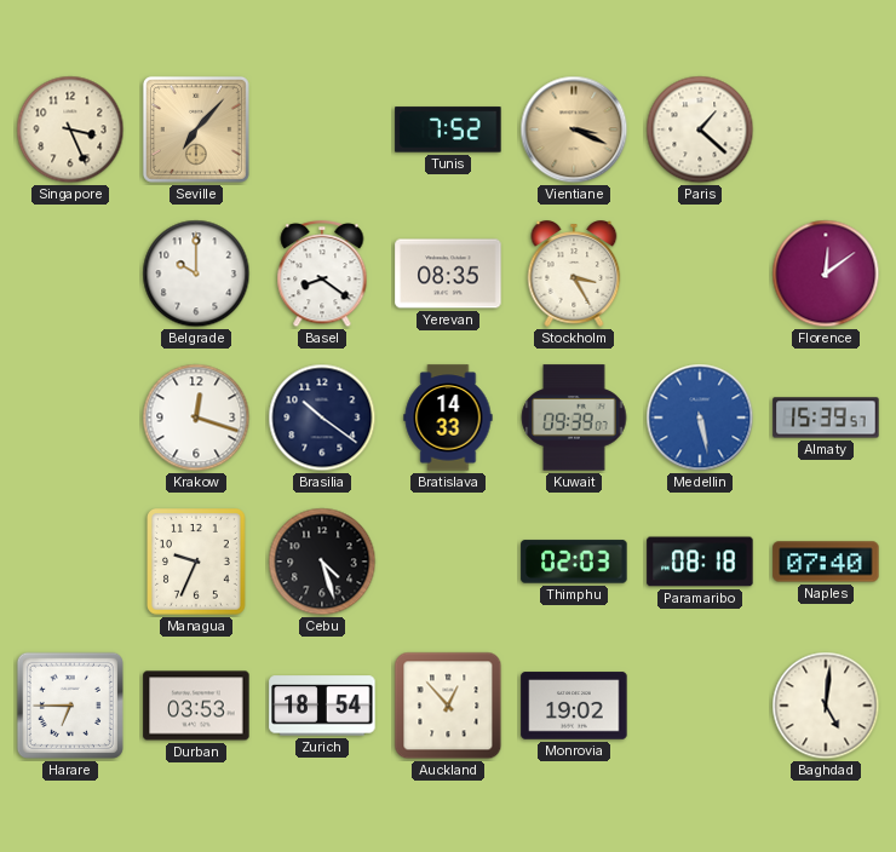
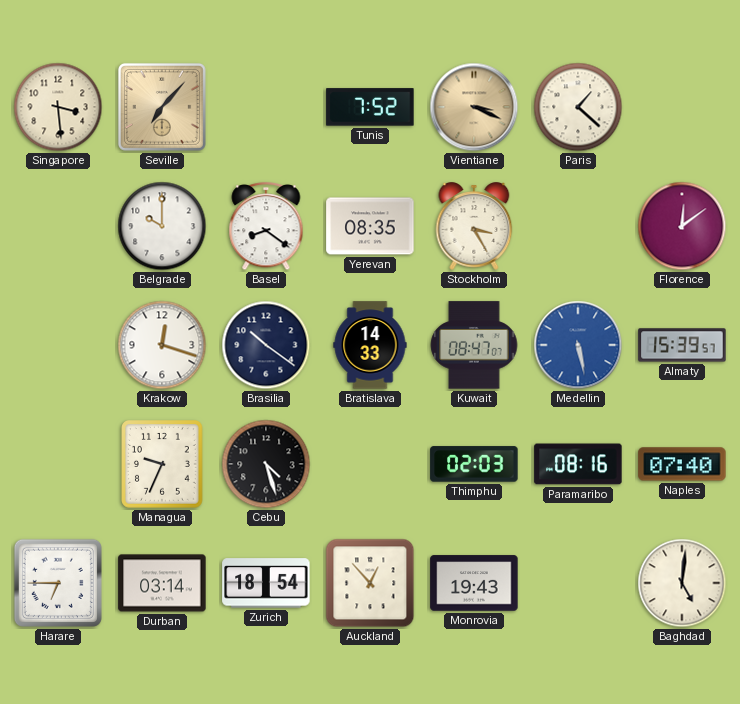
Singapore: 3:26 -> 3:29 (58, 107)
Kuwait: 09:39 -> 08:47 (474, 345)
Paramaribo: 08:18 -> 08:16 (578, 464)
Durban: 03:53 -> 03:14 (162, 583)
Monrovia: 19:02 -> 19:43 (474, 583)
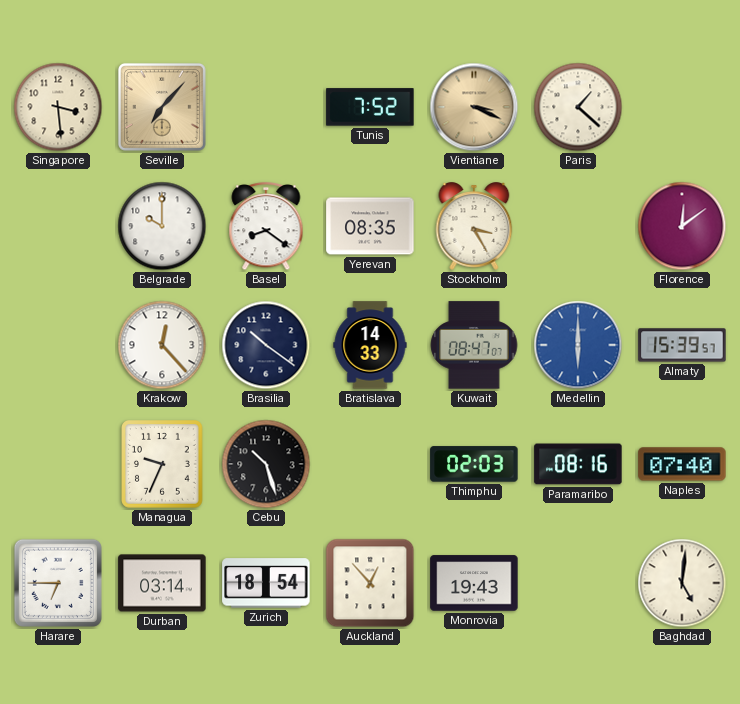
Krakow: 12:18 -> 12:23 (162, 345)
Medellin: 5:28 -> 6:00 (578, 345)
Cebu: 4:27 -> 10:27 (266, 464)
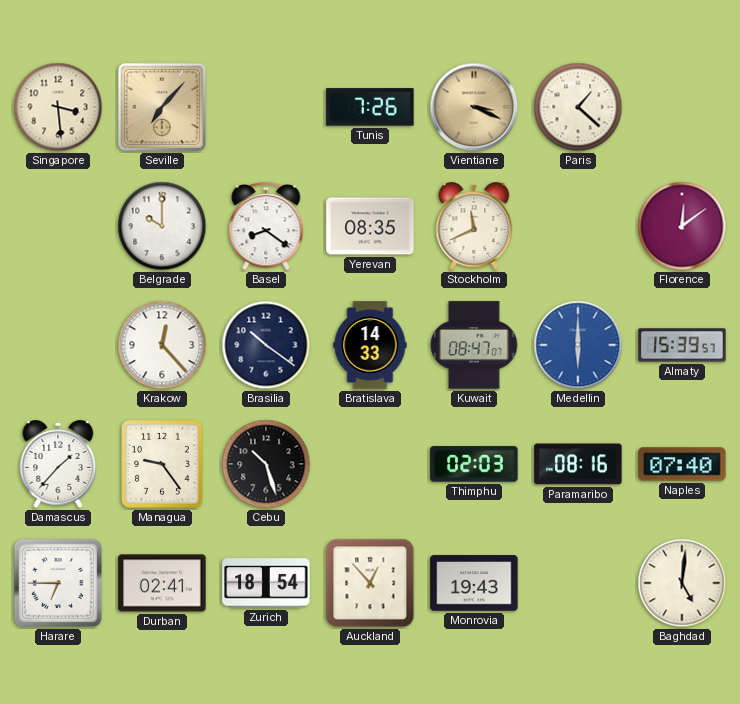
Tunis: 7:52 -> 7:26 (370, 107)
Stockholm: 3:25 -> 11:41 (474, 226)
Damascus: none -> 1:37 (58, 464)
Managua: 9:34 -> 9:24 (163, 465)
Durban: 03:14 -> 02:41 (162, 583)
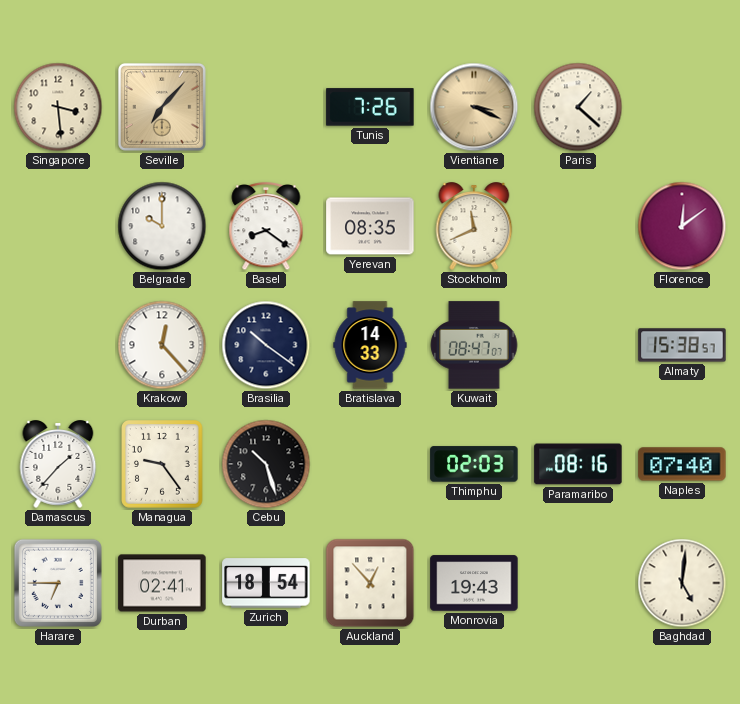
Medellin: 6:00 -> none (578, 345)
Almaty: 15:39 -> 15:38 (682, 345)
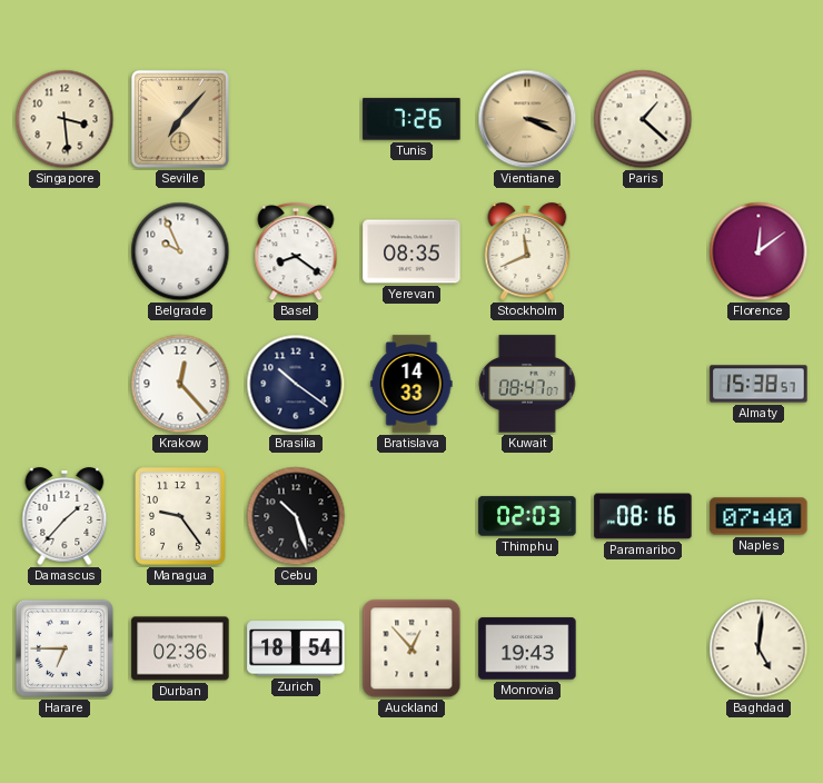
Belgrade: 10:00 -> 9:56 (180, 251)
Durban: 02:41 -> 02:36 (180, 648)
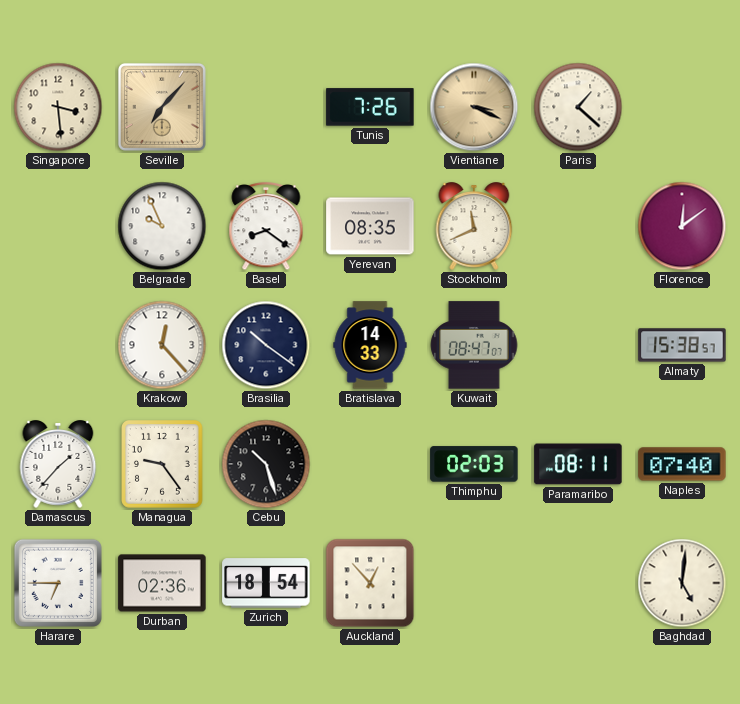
Paramaribo: 08:16 -> 08:11 (578, 464)
Monrovia: 19:43 -> none (527, 648)
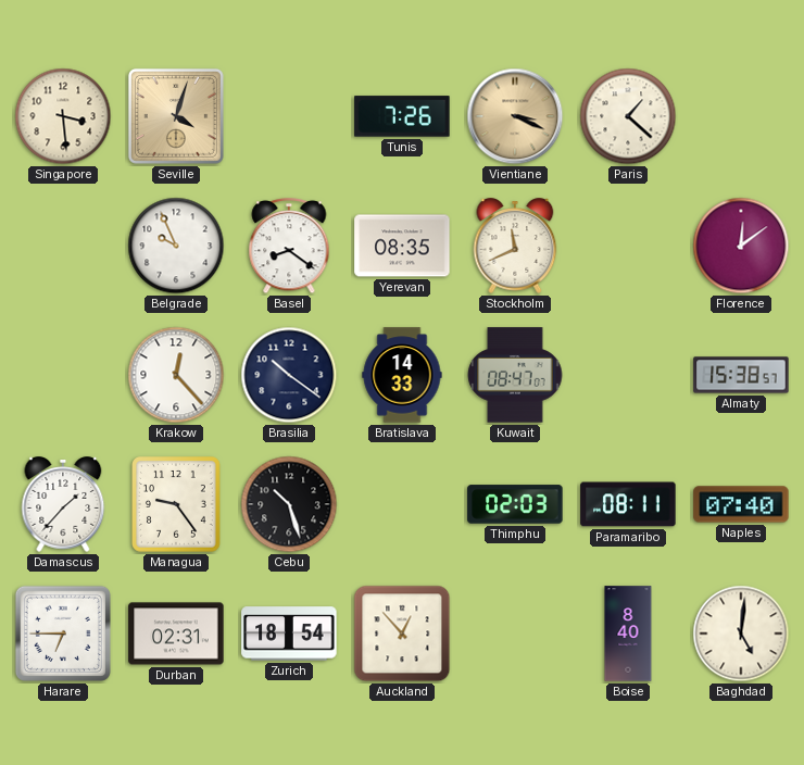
Seville: 7:07 -> 4:03 (176, 116)
Durban: 02:36 -> 02:31 (176, 634)
Boise: none -> 8:40 (628, 634)
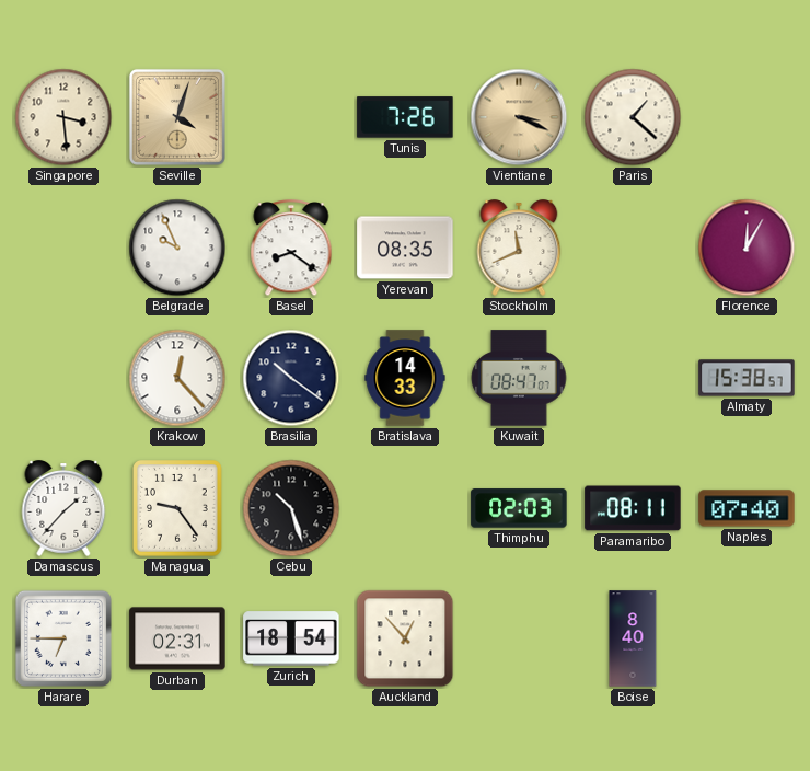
Florence: 12:09 -> 12:05 (747, 248)
Baghdad: 5:01 -> none (741, 634)
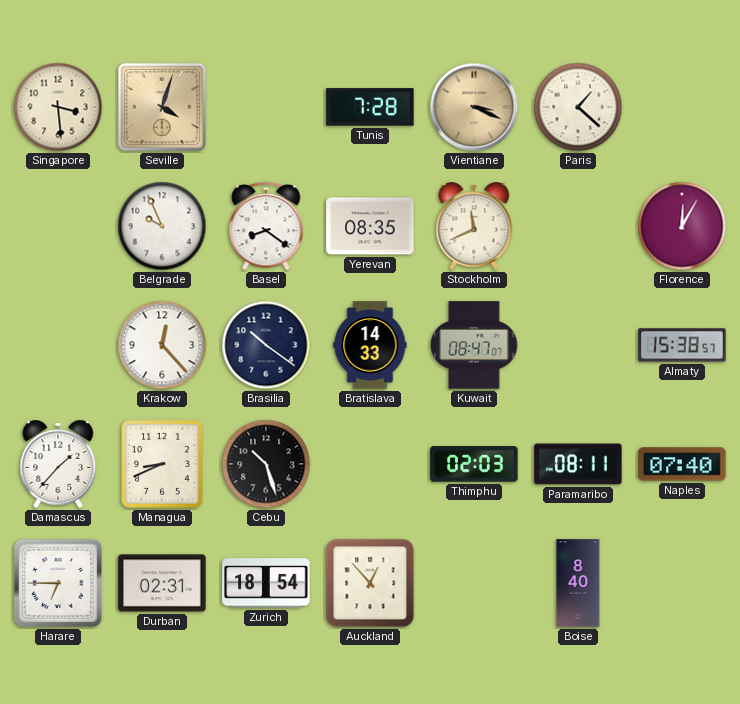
Tunis: 7:26 -> 7:28 (370, 107)
Managua: 9:24 -> 8:41 (163, 465)
